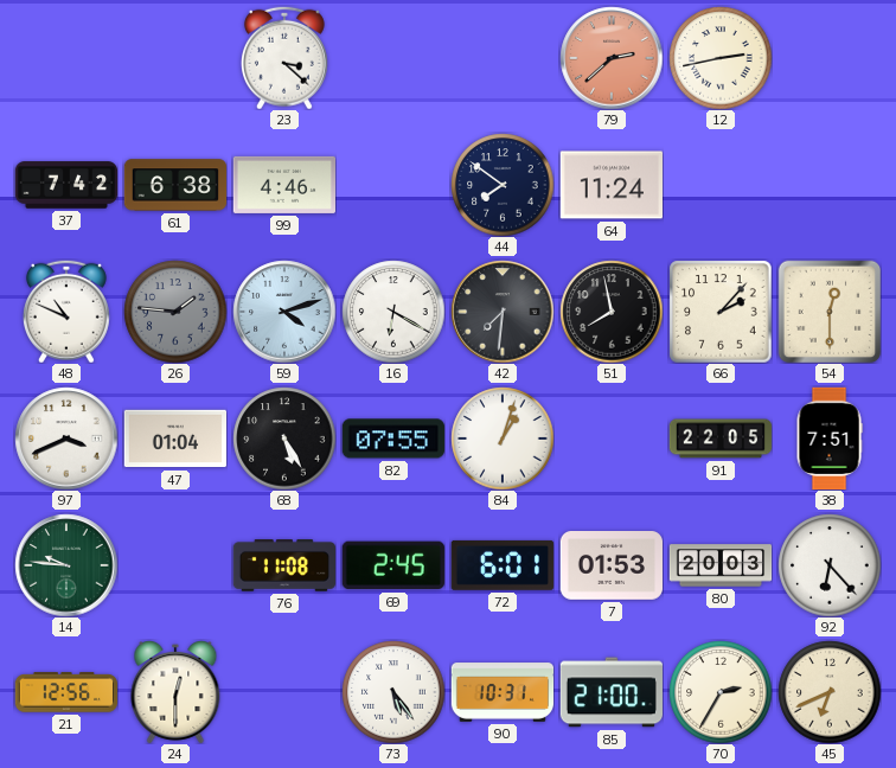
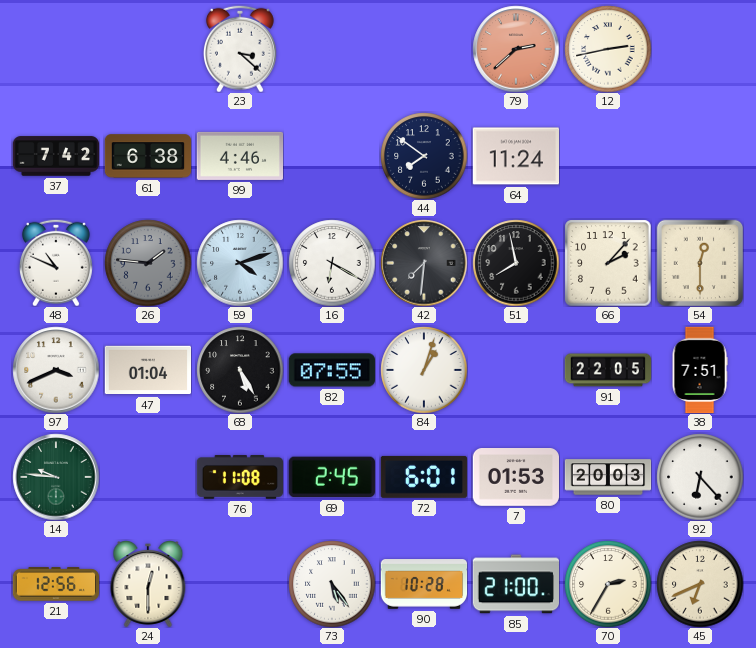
90: 10:31 -> 10:28 (424, 584)
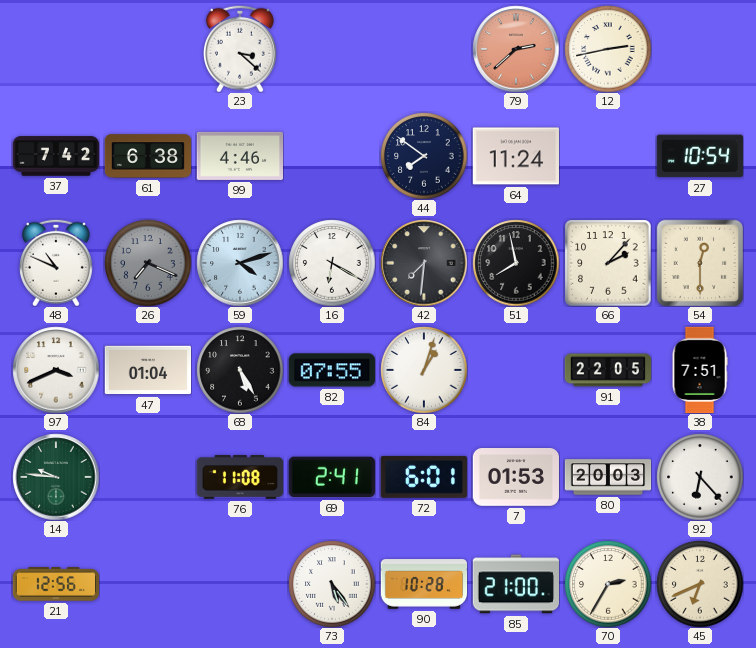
27: none -> 10:54 (700, 156)
26: 1:46 -> 7:19 (148, 263)
69: 2:45 -> 2:41 (332, 477)
24: 12:30 -> none (148, 584)
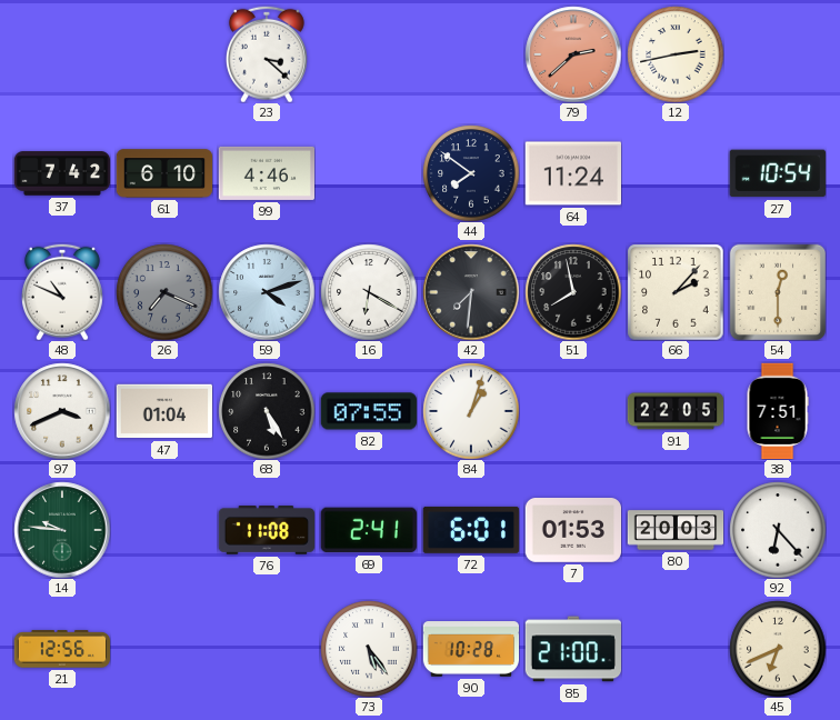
61: 6:38 -> 6:10 (164, 173)
70: 2:35 -> none (608, 584)
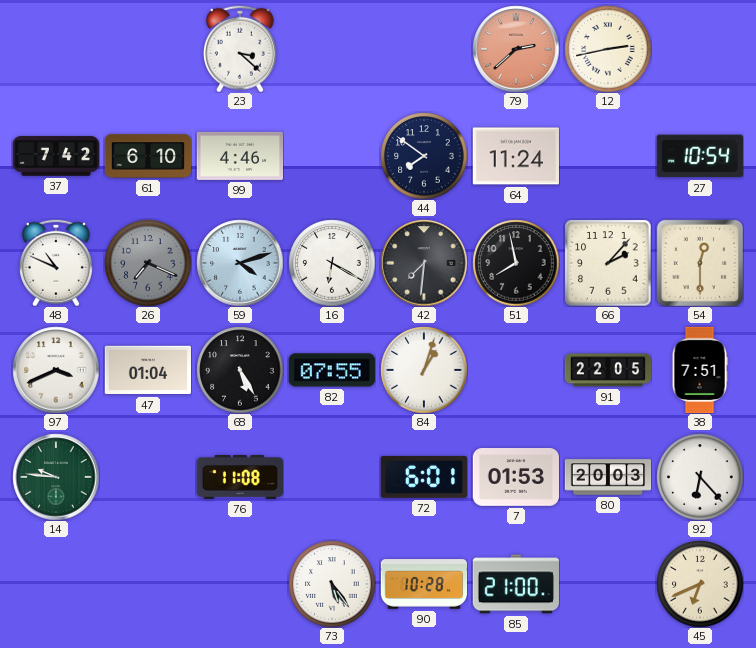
69: 2:41 -> none (369, 530)
21: 12:56 -> none (61, 649)
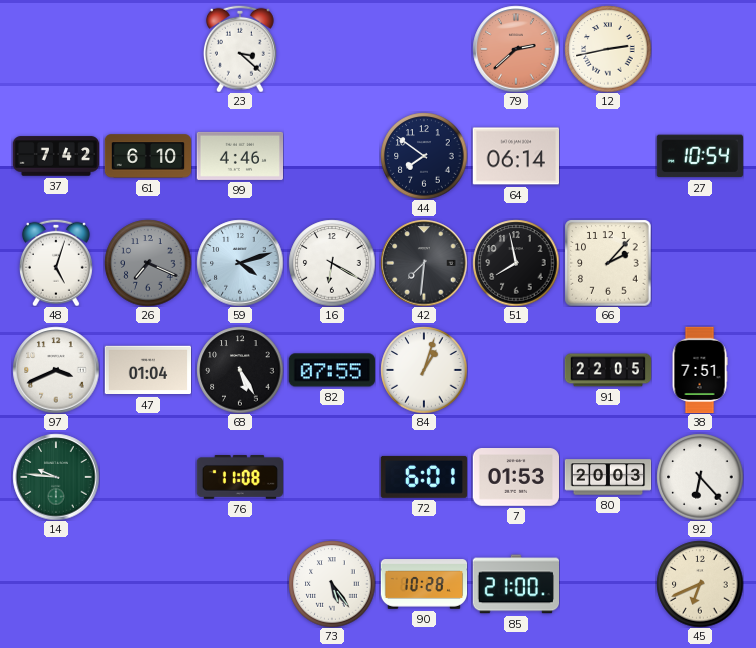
64: 11:24 -> 06:14 (515, 156)
48: 10:49 -> 5:03 (56, 263)
54: 12:30 -> none (700, 263)
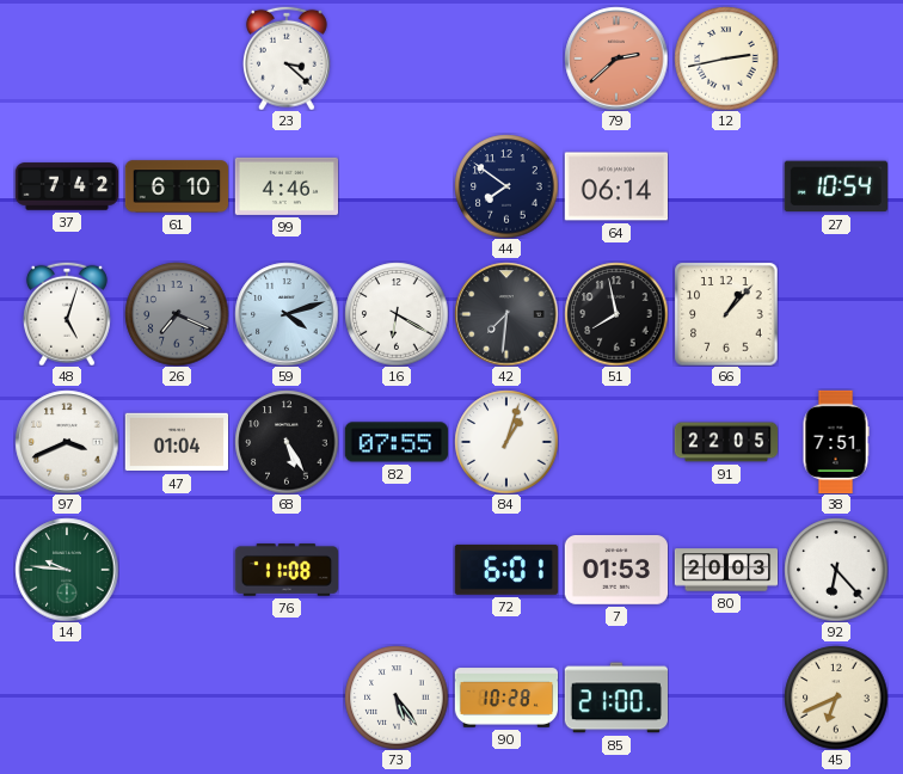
66: 2:07 -> 1:07 (726, 314)
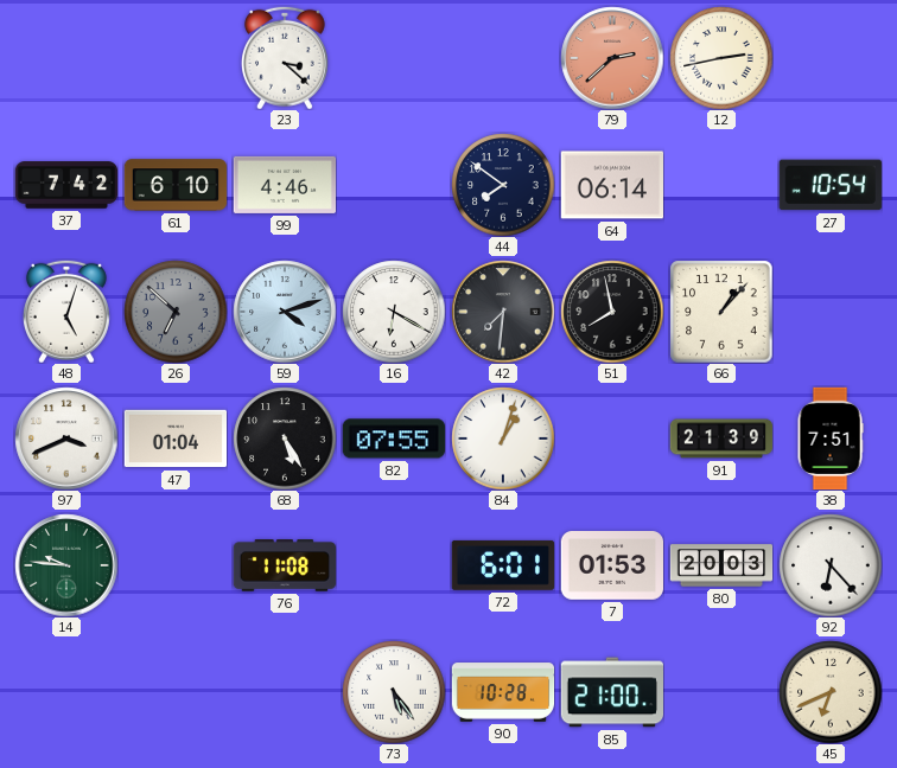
26: 7:19 -> 6:52 (176, 312)
91: 22:05 -> 21:39 (721, 439)
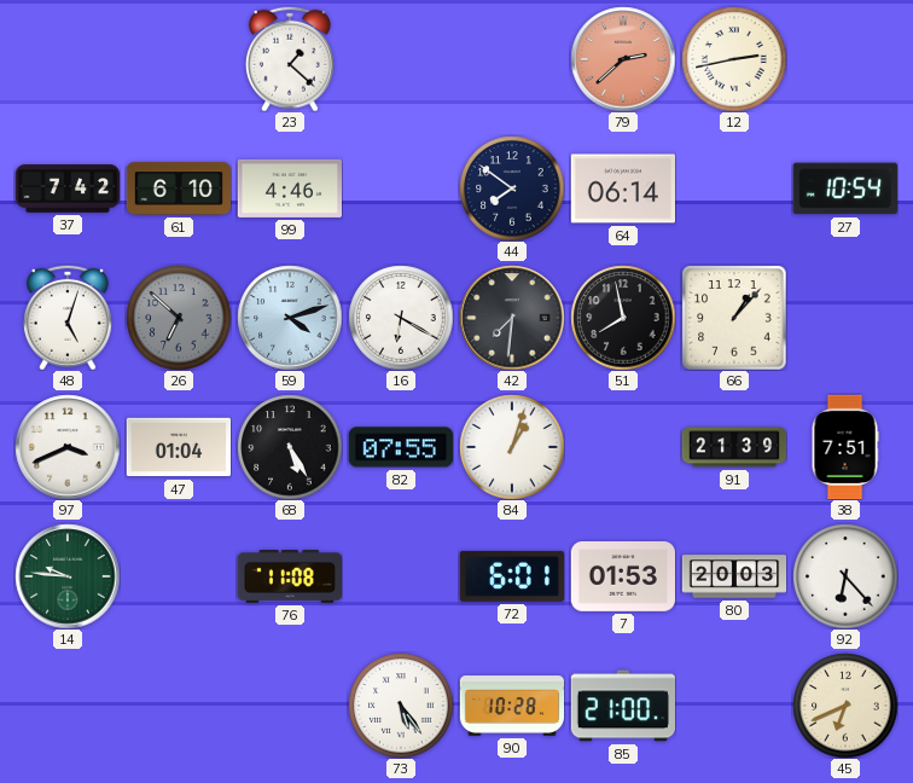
23: 3:22 -> 1:22 (290, 59)
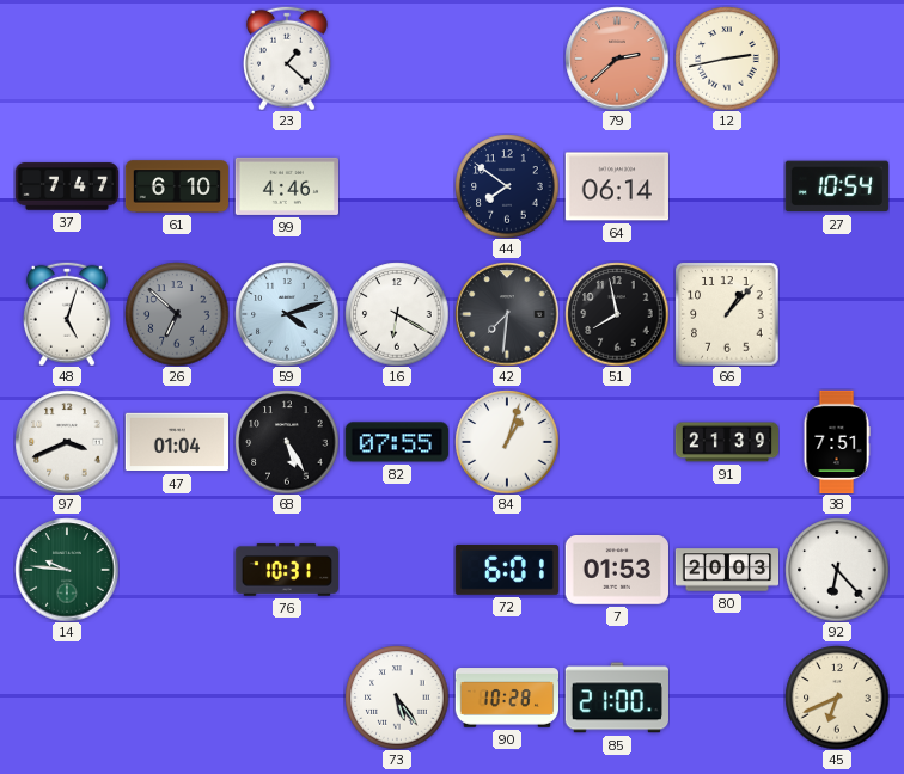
37: 7:42 -> 7:47 (67, 186)
76: 11:08 -> 10:31 (286, 571)
